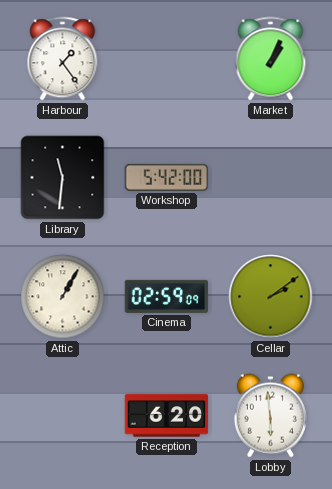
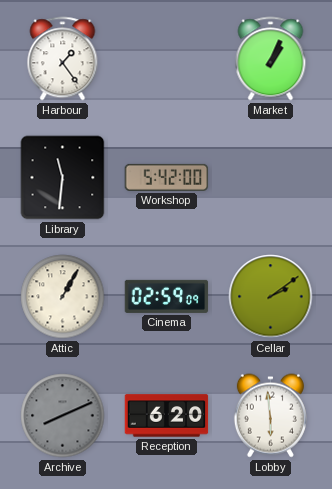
Archive: none -> 8:11 (63, 416)
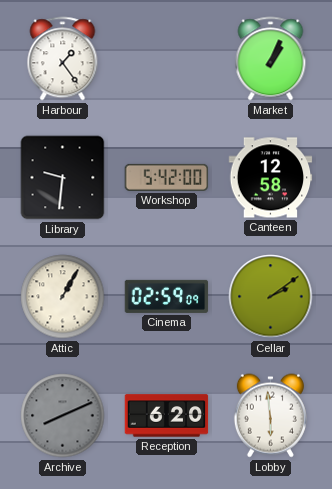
Library: 11:31 -> 9:31 (63, 178)
Canteen: none -> 12:58 (271, 178)
